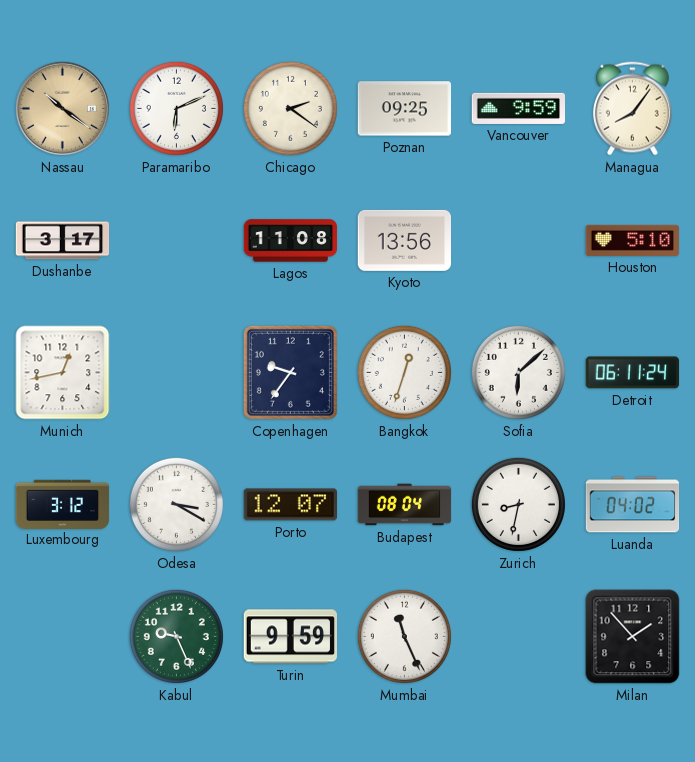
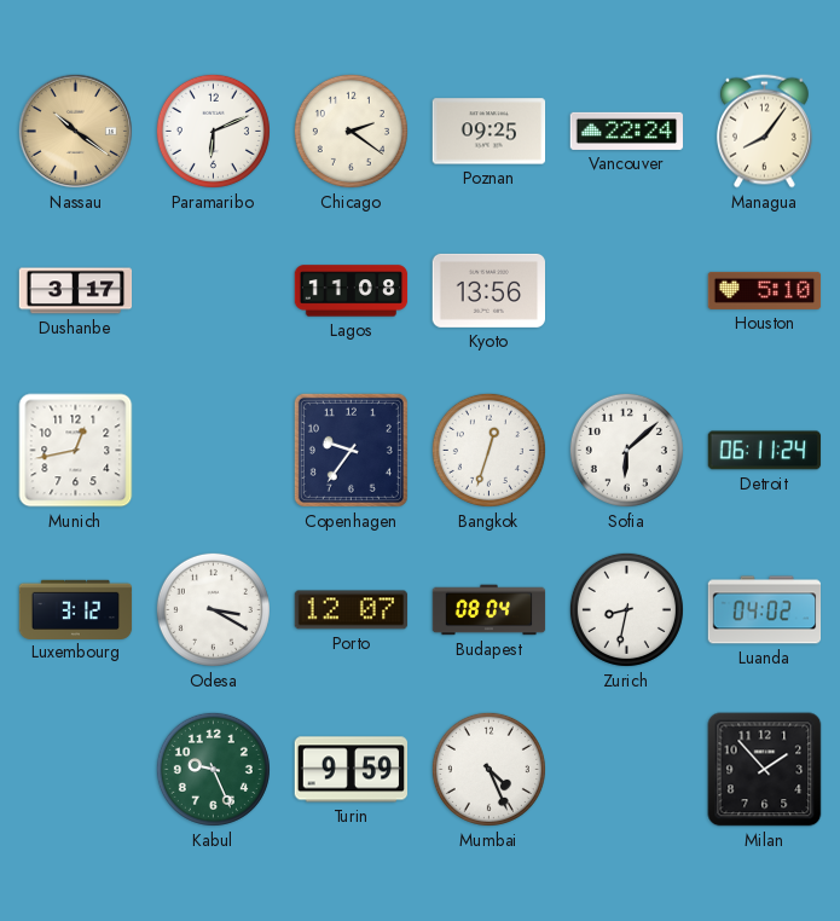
Vancouver: 9:59 -> 22:24 (627, 131)
Mumbai: 11:26 -> 4:26 (488, 769)
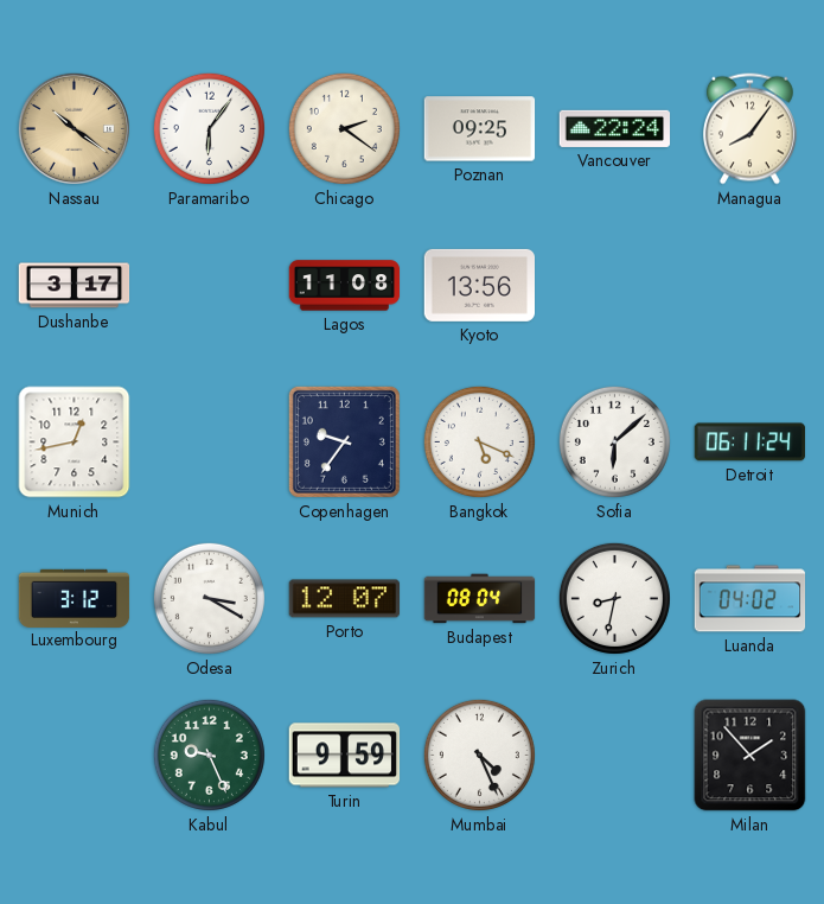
Paramaribo: 6:11 -> 6:06 (209, 128)
Houston: 5:10 -> none (765, 290)
Bangkok: 12:33 -> 5:19 (479, 441)
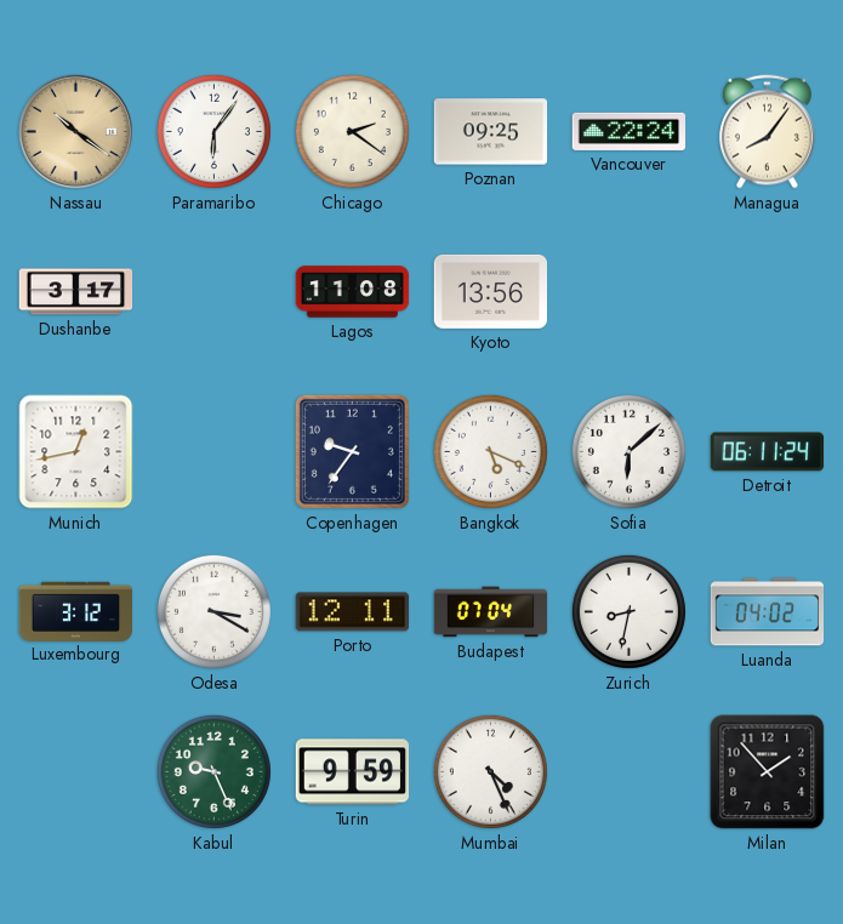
Porto: 12:07 -> 12:11 (353, 612)
Budapest: 08:04 -> 07:04 (491, 612)
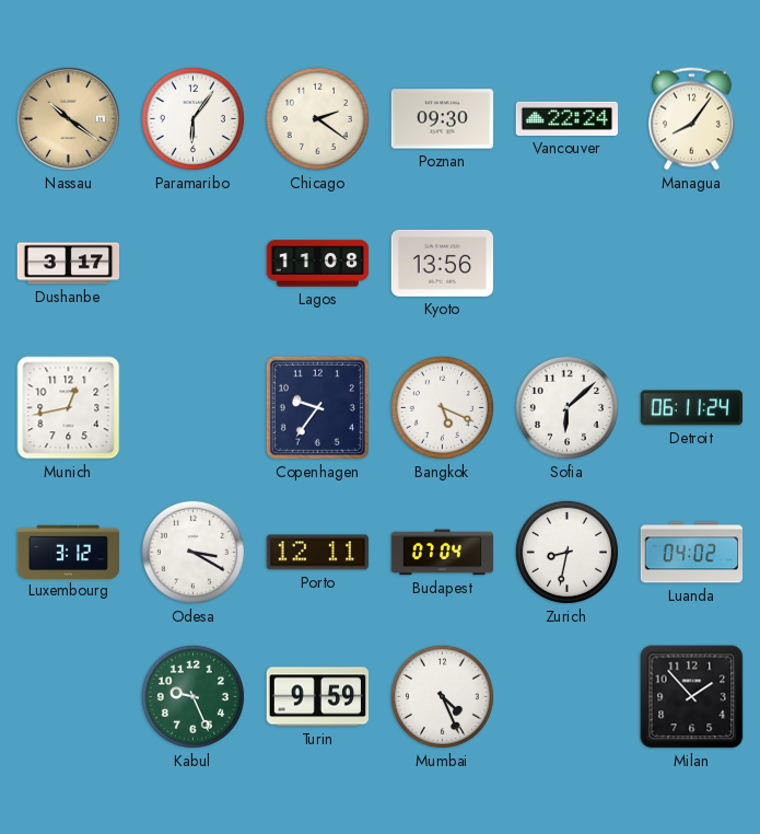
Poznan: 09:25 -> 09:30 (443, 119)
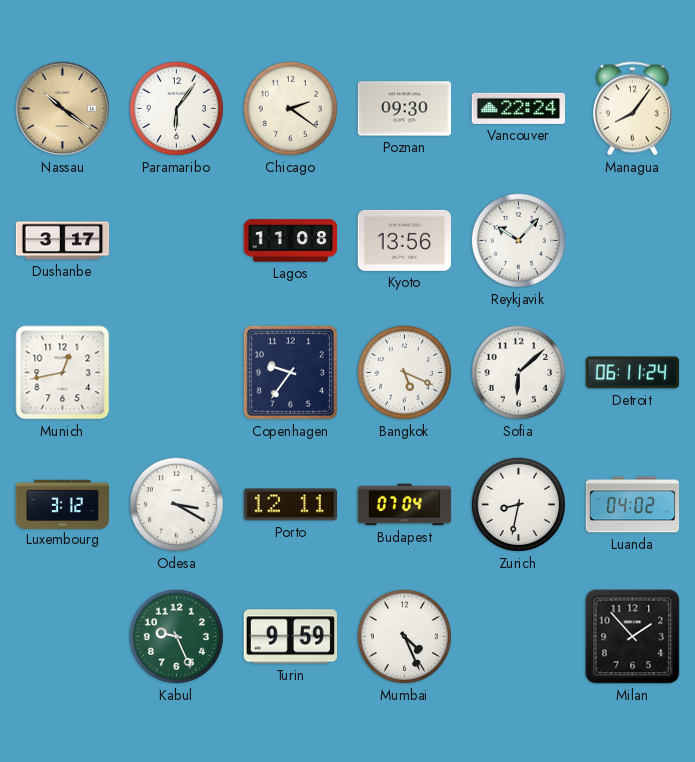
Reykjavik: none -> 10:07 (518, 240)
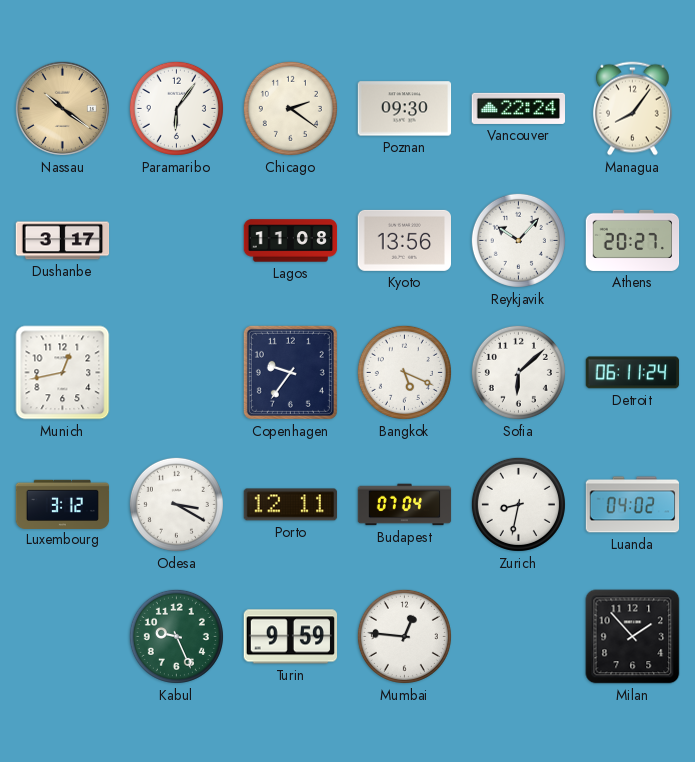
Athens: none -> 20:27 (633, 240)
Mumbai: 4:26 -> 12:46 (404, 636)
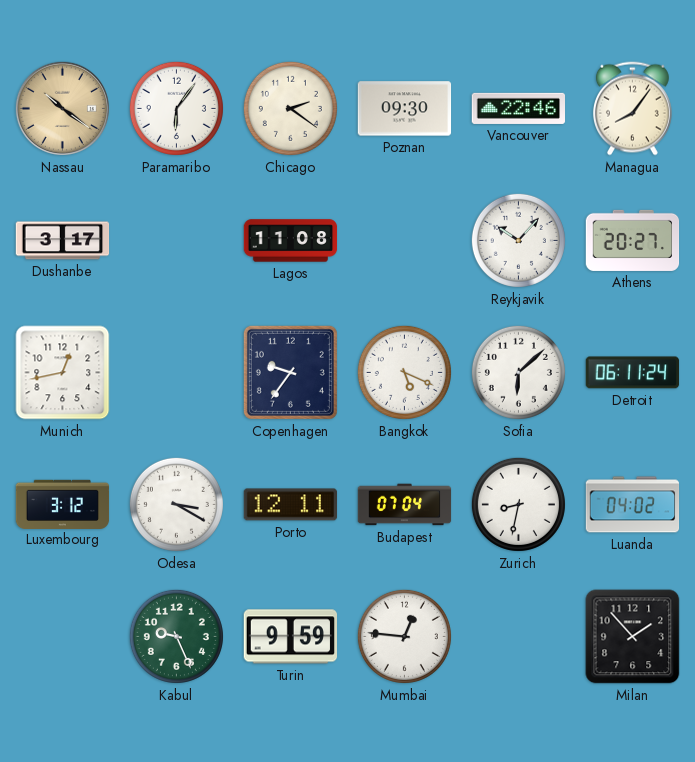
Vancouver: 22:24 -> 22:46 (519, 108)
Kyoto: 13:56 -> none (404, 240)
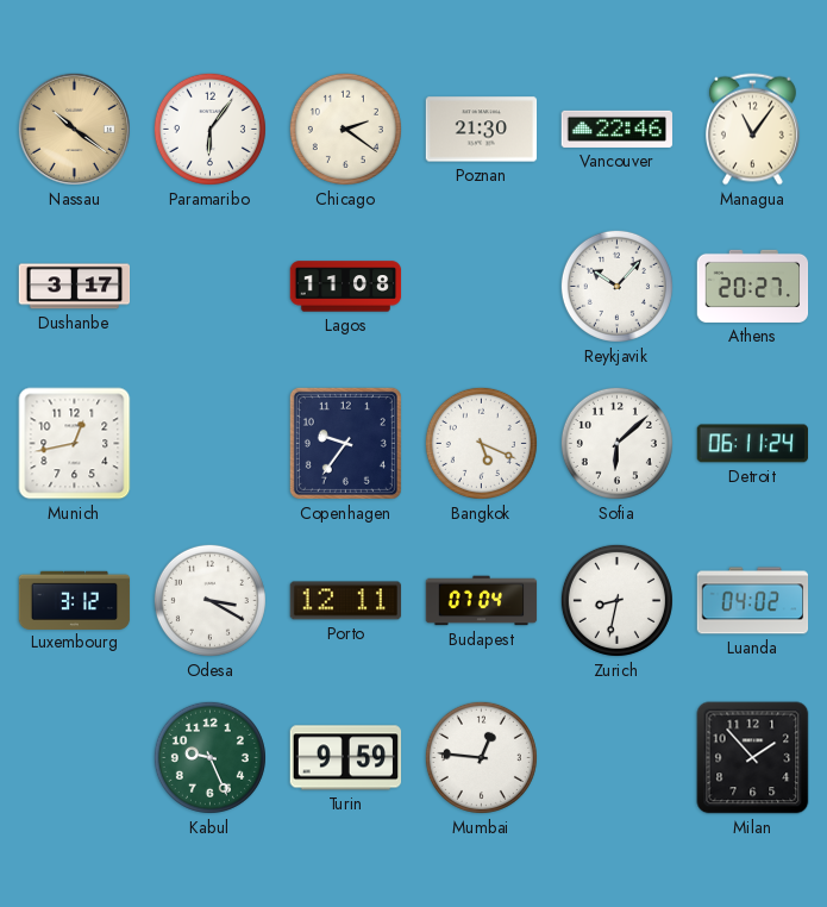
Poznan: 09:30 -> 21:30 (482, 130)
Managua: 8:06 -> 11:06 (752, 130)
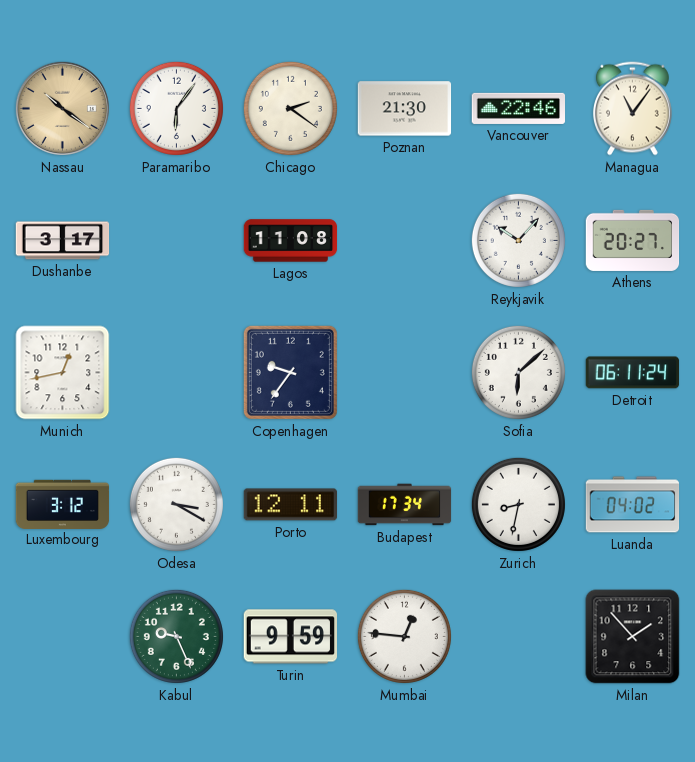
Bangkok: 5:19 -> none (481, 443)
Budapest: 07:04 -> 17:34 (405, 505)
